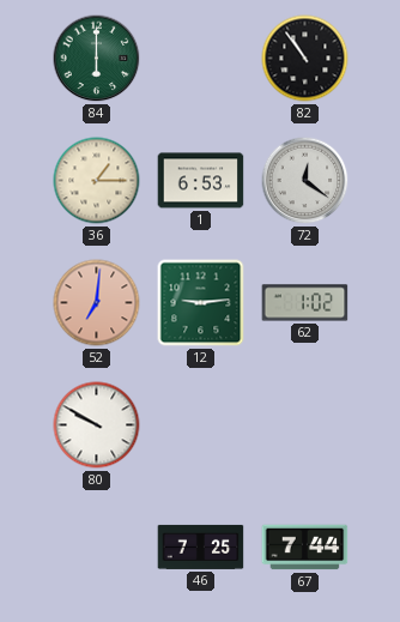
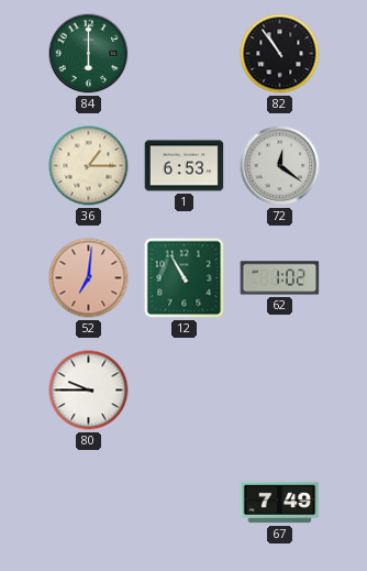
12: 9:14 -> 10:55 (185, 278)
80: 9:50 -> 9:45 (89, 391)
46: 7:25 -> none (201, 546)
67: 7:44 -> 7:49 (280, 503)
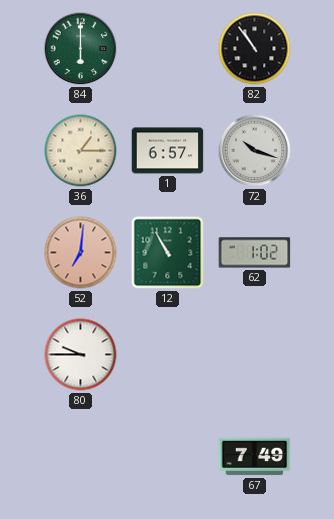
1: 6:53 -> 6:57 (168, 151)
72: 12:21 -> 10:18 (255, 151)
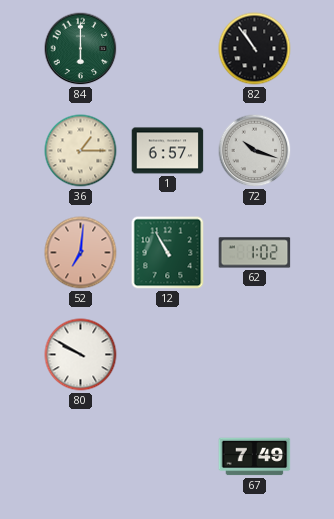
80: 9:45 -> 9:50 (81, 355)
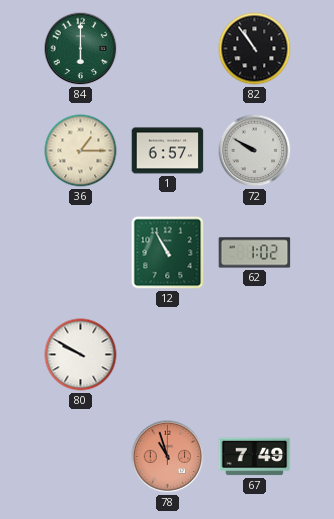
72: 10:18 -> 9:50 (255, 151)
52: 7:01 -> none (81, 253)
78: none -> 10:57 (168, 457)
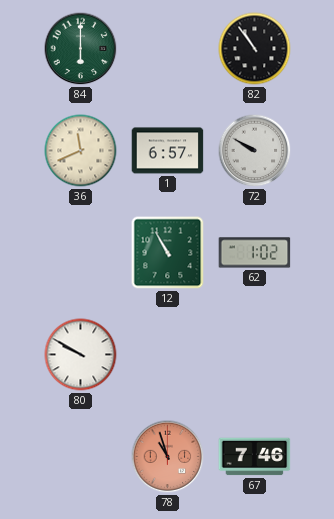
36: 1:15 -> 11:41 (81, 151)
67: 7:49 -> 7:46 (255, 457)
